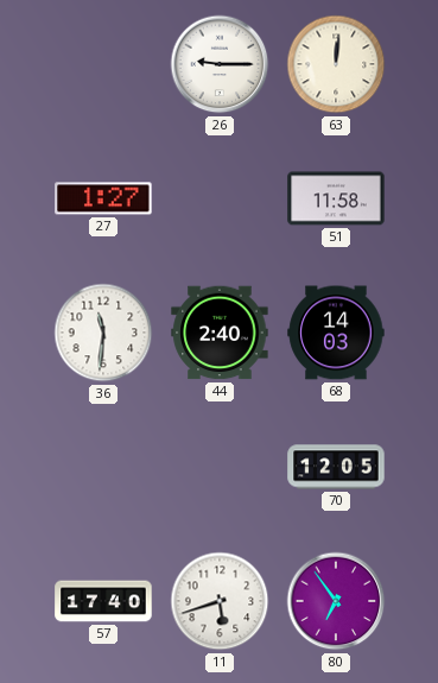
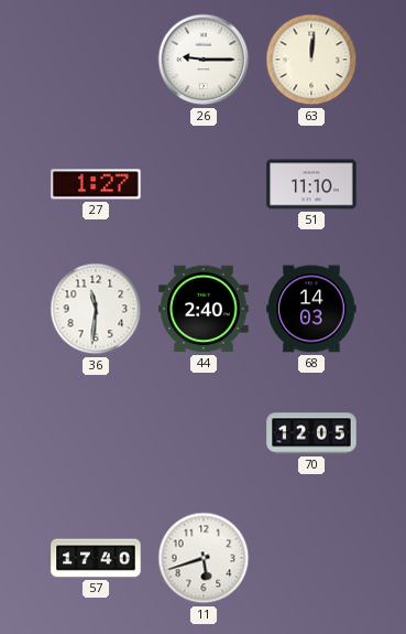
51: 11:58 -> 11:10 (311, 184)
80: 6:54 -> none (336, 601)
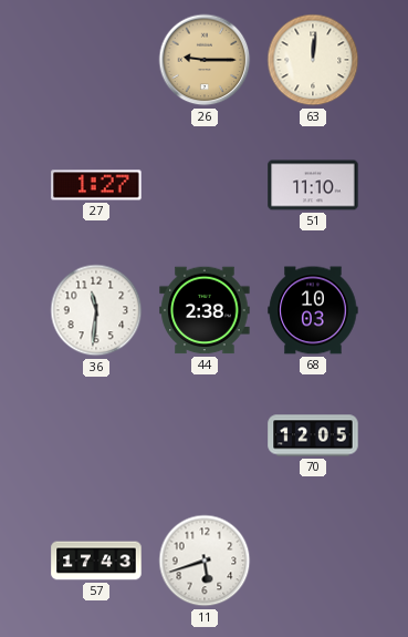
26 dial: white -> champagne (205, 60)
44: 2:40 -> 2:38 (205, 310)
68: 14:03 -> 10:03 (313, 310)
57: 17:40 -> 17:43 (96, 561)
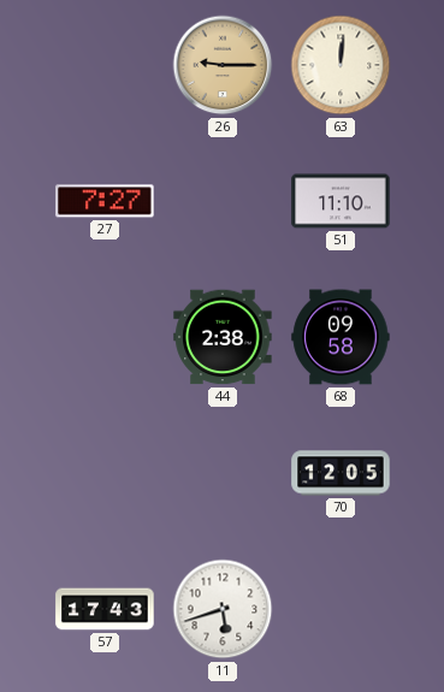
27: 1:27 -> 7:27 (105, 201)
36: 11:31 -> none (96, 310)
68: 10:03 -> 09:58 (341, 337)
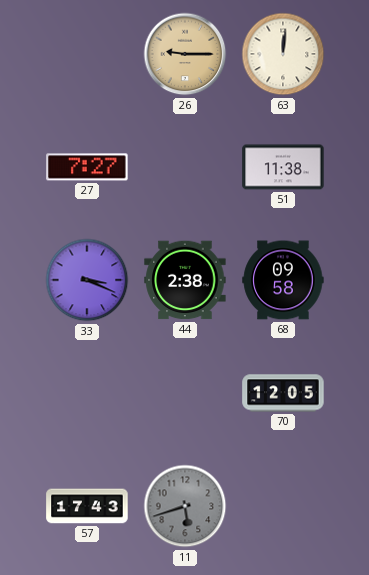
51: 11:10 -> 11:38 (283, 167)
33: none -> 3:19 (87, 280)
11 dial: white -> grey (185, 506)
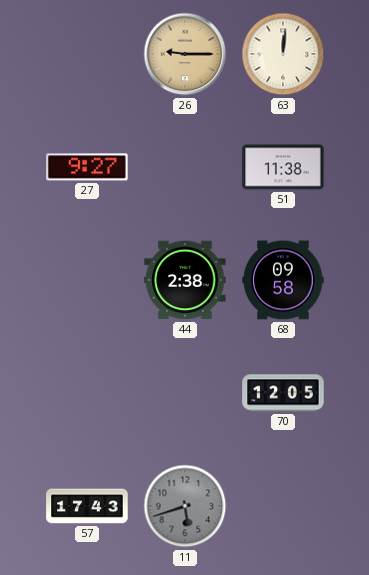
27: 7:27 -> 9:27 (87, 167)
33: 3:19 -> none (87, 280)
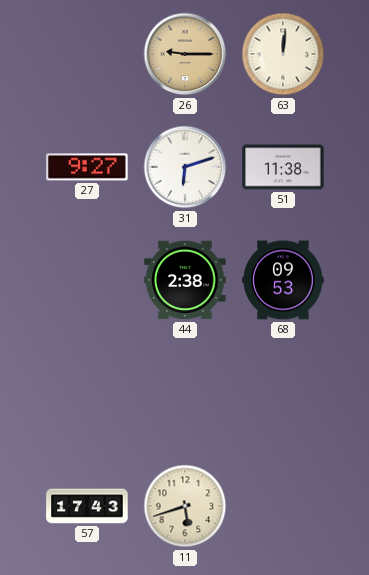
31: none -> 6:12 (185, 167)
68: 09:58 -> 09:53 (283, 280)
70: 12:05 -> none (283, 393)
11 dial: grey -> cream (185, 506)
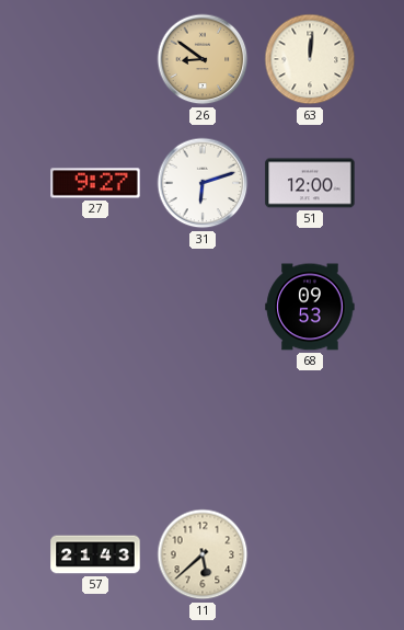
26: 9:15 -> 8:51 (203, 59)
51: 11:38 -> 12:00 (310, 183)
44: 2:38 -> none (185, 280)
57: 17:43 -> 21:43 (95, 554)
11: 5:42 -> 5:38 (203, 554)
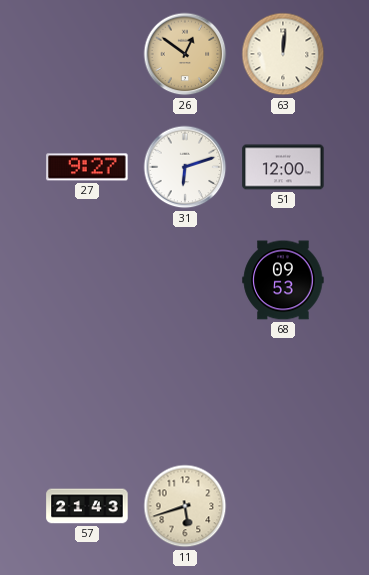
26: 8:51 -> 12:51 (185, 54)
11: 5:38 -> 5:42 (185, 506)
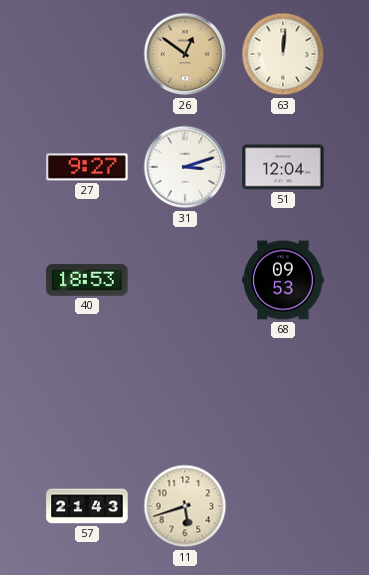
31: 6:12 -> 3:12 (185, 167)
51: 12:00 -> 12:04 (283, 167)
40: none -> 18:53 (87, 280)
